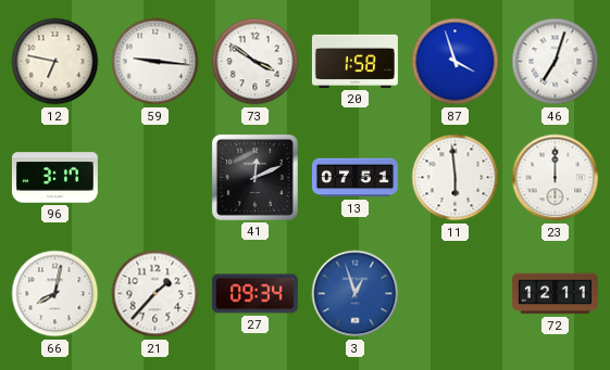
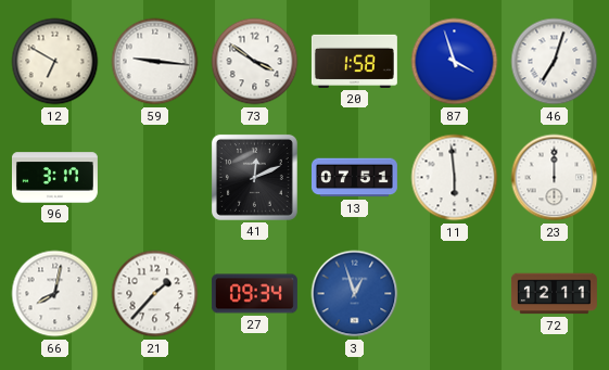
12: 6:47 -> 6:50 (55, 62)
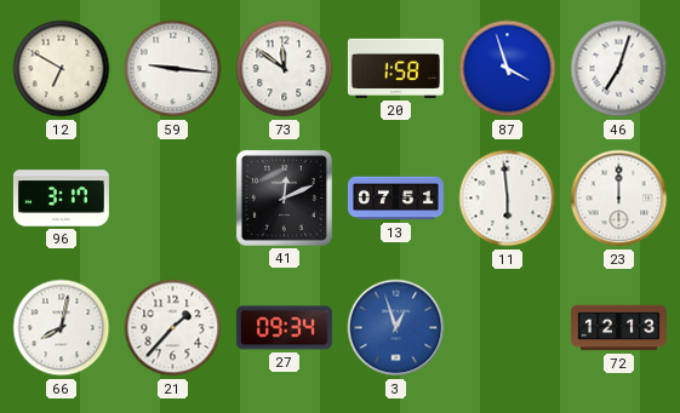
73: 3:51 -> 11:51 (285, 69)
72: 12:11 -> 12:13 (618, 328)
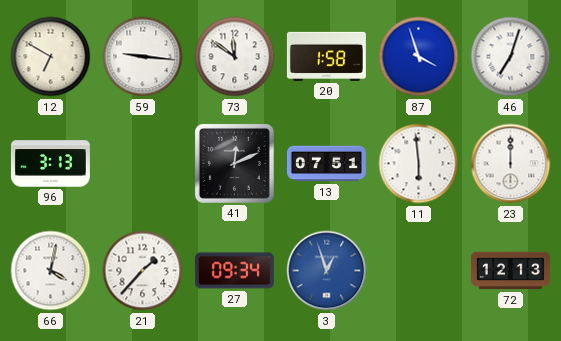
96: 3:17 -> 3:13 (50, 164)
66: 8:02 -> 4:02 (51, 271)
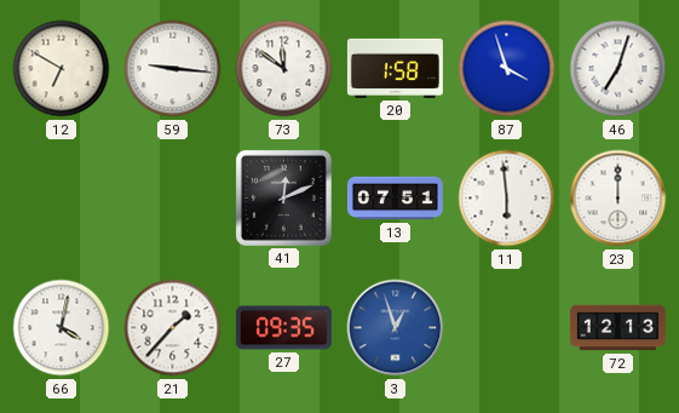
96: 3:13 -> none (50, 164)
27: 09:34 -> 09:35 (283, 328)
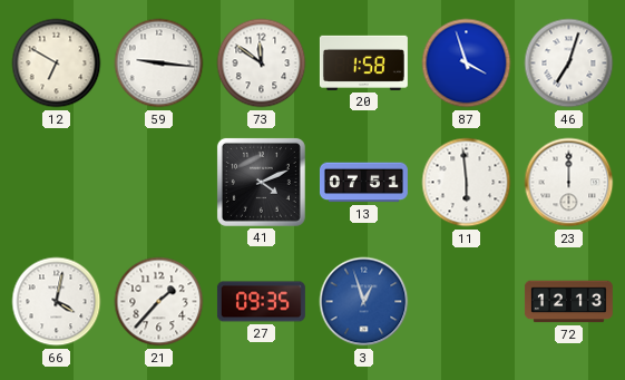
41: 12:11 -> 4:11 (261, 182)
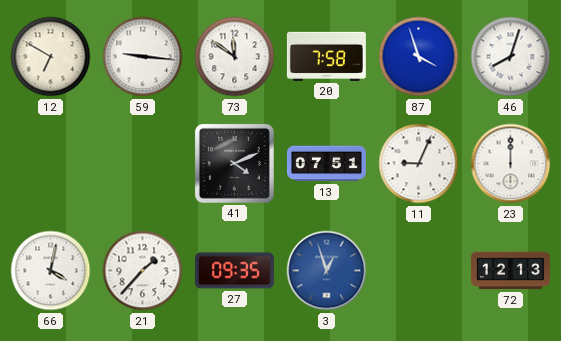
20: 1:58 -> 7:58 (326, 56)
46: 7:03 -> 8:03 (511, 57)
11: 5:59 -> 9:04 (419, 164)
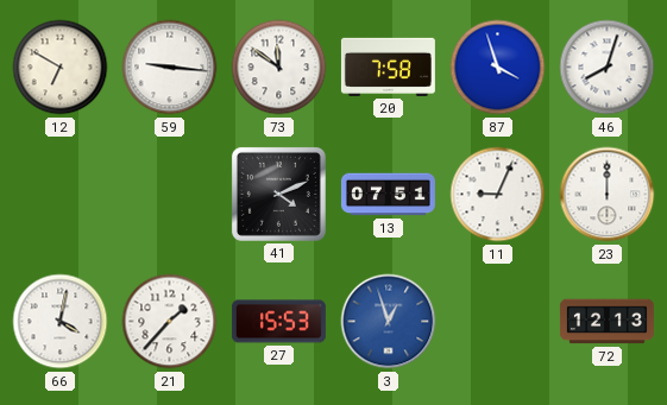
27: 09:35 -> 15:53 (278, 322)
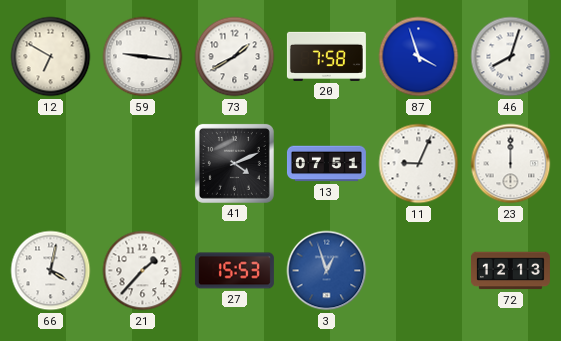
73: 11:51 -> 1:40 (235, 57)
